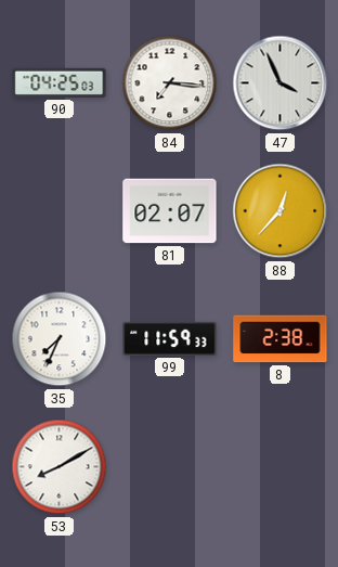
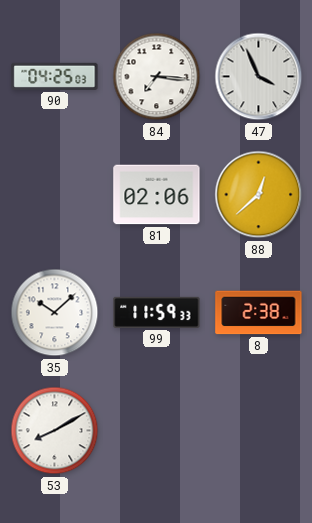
81: 02:07 -> 02:06 (157, 195)
88: 12:37 -> 12:38 (259, 195)
35: 7:34 -> 10:08 (55, 313)
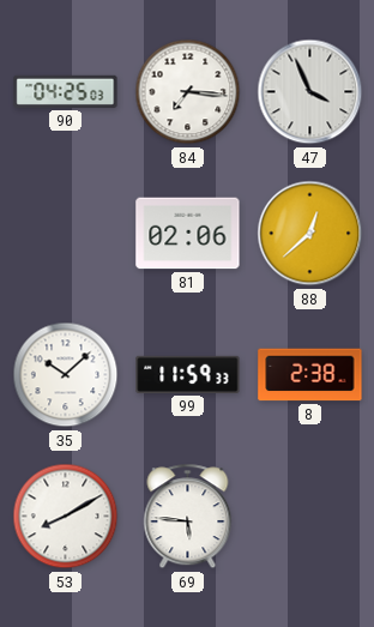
69: none -> 5:46 (188, 517)
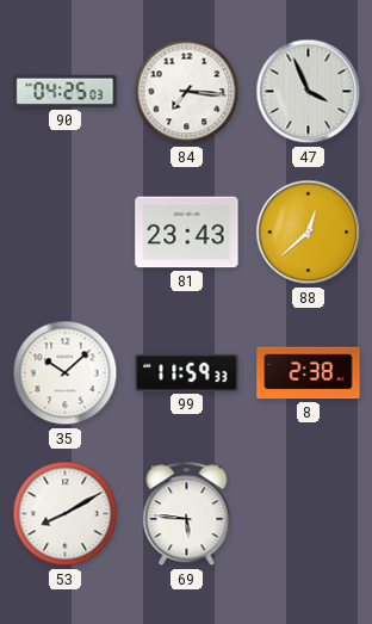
81: 02:06 -> 23:43 (187, 233)
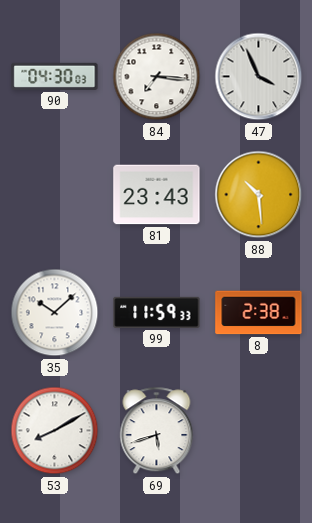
90: 04:25 -> 04:30 (55, 76)
88: 12:38 -> 10:29 (259, 195)
69: 5:46 -> 5:42 (157, 431)
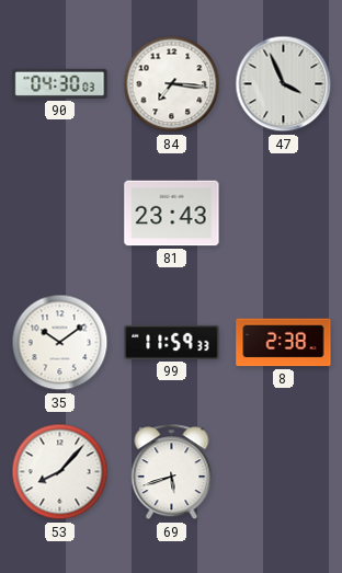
88: 10:29 -> none (259, 195)
35: 10:08 -> 10:09 (60, 343)
53: 8:10 -> 8:07 (60, 472)
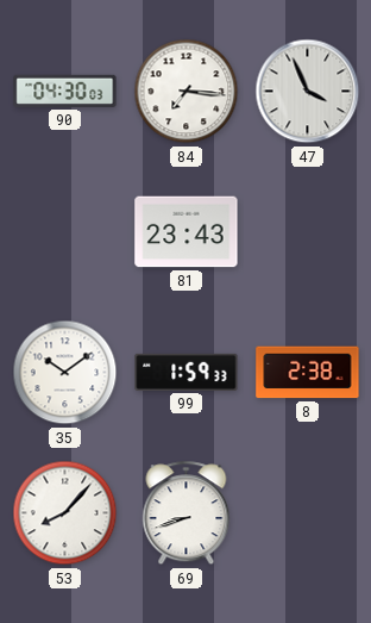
99: 11:59 -> 1:59 (187, 372)
69: 5:42 -> 8:42 (187, 513)
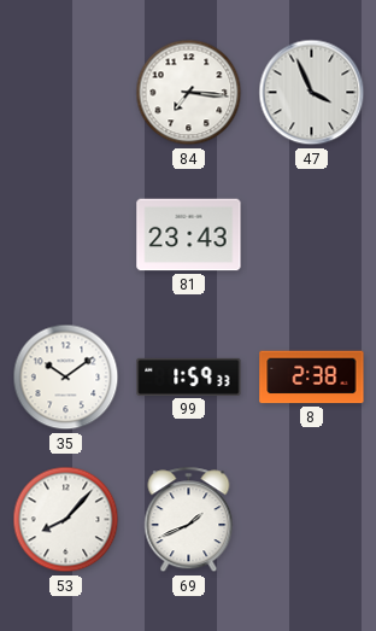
90: 04:30 -> none (65, 91)
69: 8:42 -> 1:41 (189, 520)
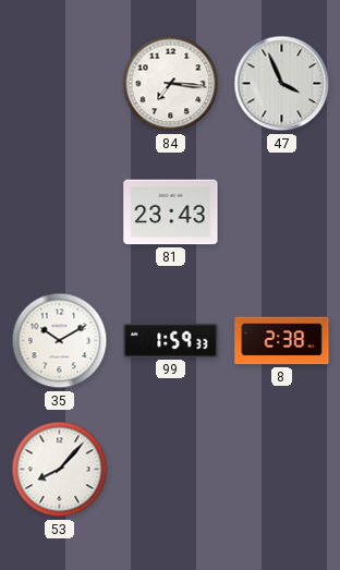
35: 10:09 -> 10:10 (60, 341)
69: 1:41 -> none (189, 520)
